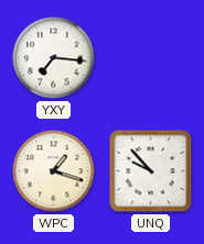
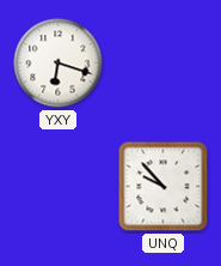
YXY: 7:16 -> 6:18 (59, 64)
WPC: 1:18 -> none (54, 171)
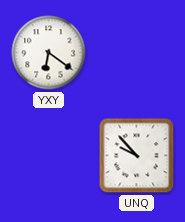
YXY: 6:18 -> 6:21 (49, 53)
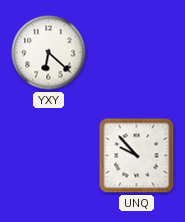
YXY: 6:21 -> 6:22 (49, 53)
